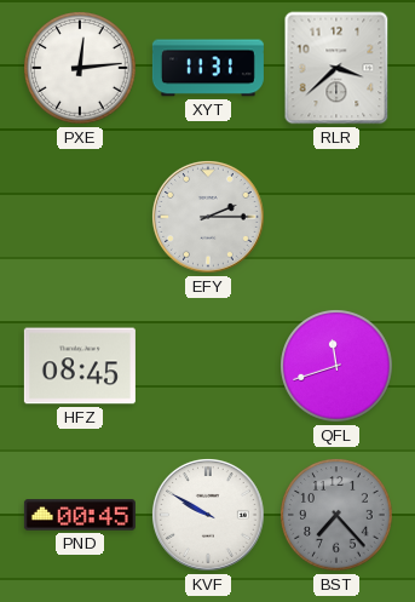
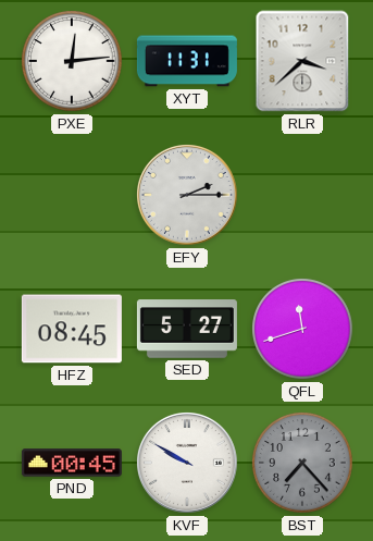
SED: none -> 5:27 (187, 329)
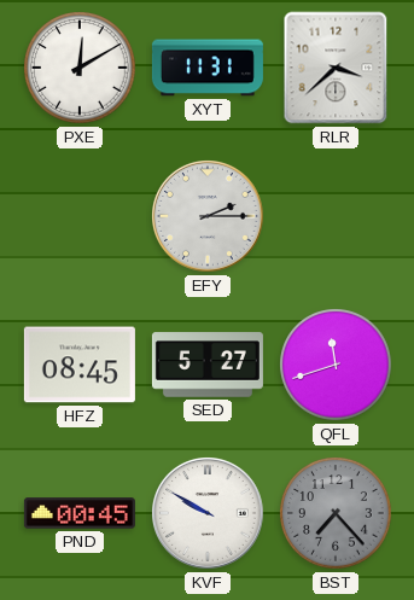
PXE: 12:14 -> 12:10 (80, 68)
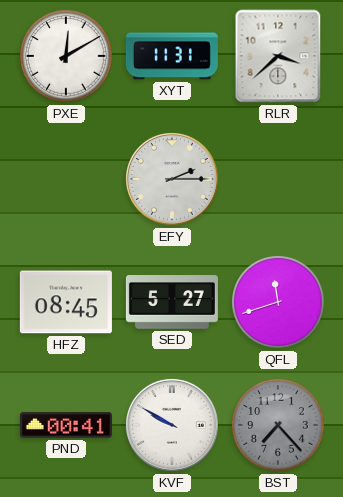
PND: 00:45 -> 00:41 (66, 425)
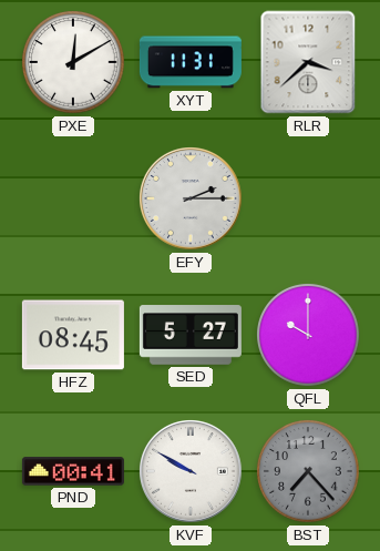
QFL: 11:42 -> 10:00 (308, 335)
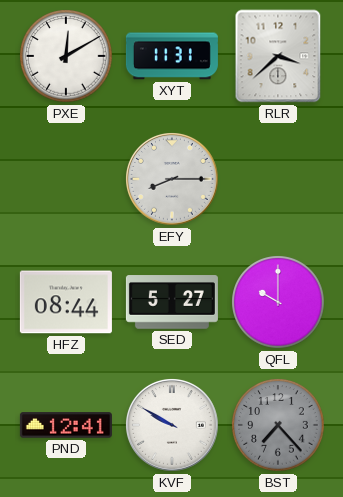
EFY: 2:15 -> 8:15 (173, 180)
HFZ: 08:45 -> 08:44 (66, 302)
PND: 00:41 -> 12:41 (66, 425)
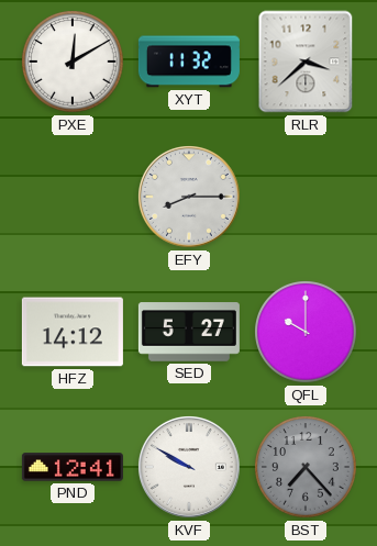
XYT: 11:31 -> 11:32 (189, 62)
HFZ: 08:44 -> 14:12 (73, 332)
